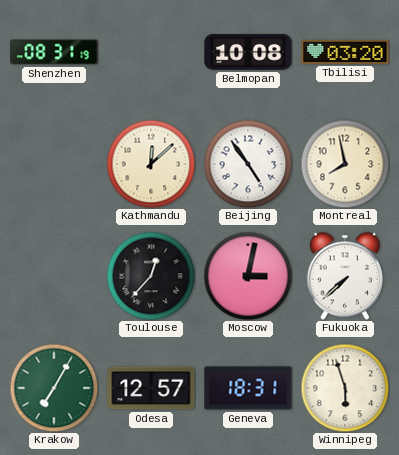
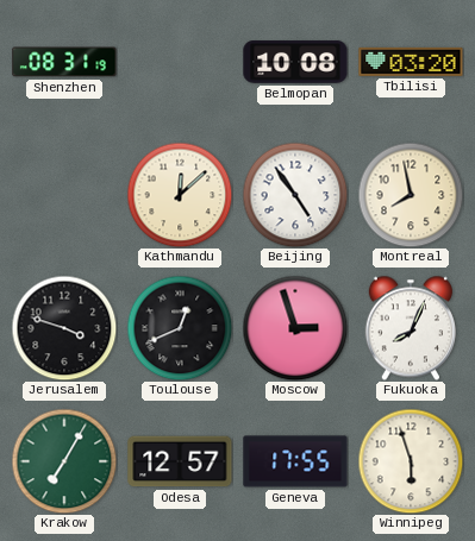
Jerusalem: none -> 3:48 (64, 328)
Toulouse: 12:37 -> 12:41 (180, 328)
Moscow: 3:02 -> 2:57 (295, 328)
Fukuoka: 7:38 -> 8:04 (411, 328)
Geneva: 18:31 -> 17:55 (295, 461)
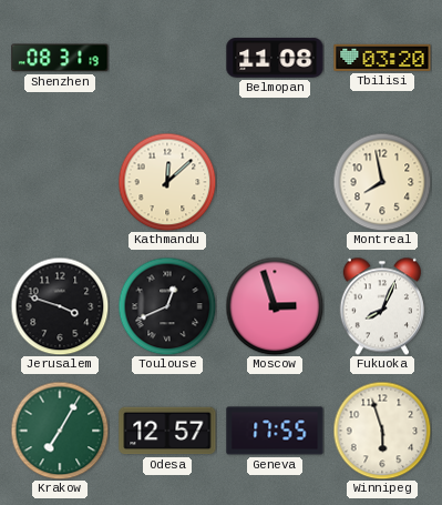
Belmopan: 10:08 -> 11:08 (275, 58)
Beijing: 4:54 -> none (295, 195)
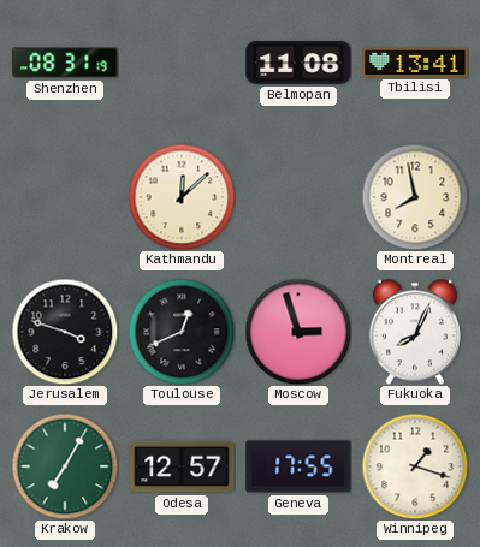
Tbilisi: 03:20 -> 13:41 (415, 63)
Winnipeg: 5:57 -> 1:18 (415, 466)
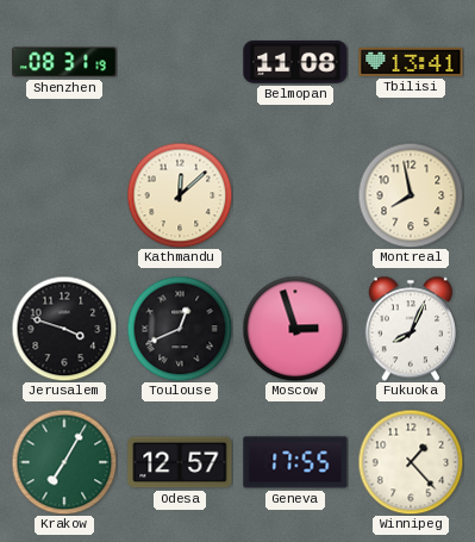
Winnipeg: 1:18 -> 1:23 (411, 462)
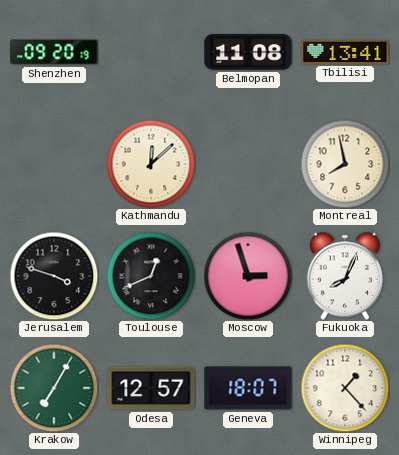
Shenzhen: 08:31 -> 09:20 (54, 52)
Geneva: 17:55 -> 18:07 (248, 388)
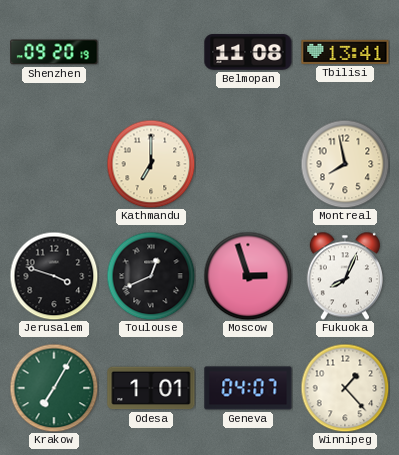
Kathmandu: 12:08 -> 7:00 (151, 164)
Odesa: 12:57 -> 1:01 (151, 388)
Geneva: 18:07 -> 04:07 (248, 388)
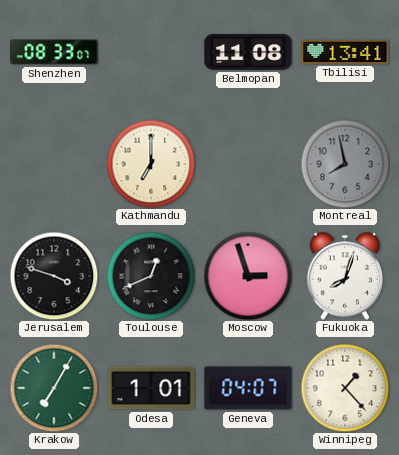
Shenzhen: 09:20 -> 08:33 (54, 52)
Montreal dial: cream -> grey (345, 164)
Fukuoka: 8:04 -> 8:03 (345, 276)
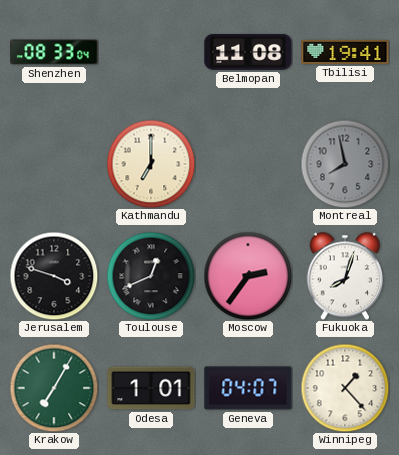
Shenzhen: 08:33:07 -> 08:33:04 (54, 52)
Tbilisi: 13:41 -> 19:41 (345, 52)
Moscow: 2:57 -> 2:36 (248, 276)
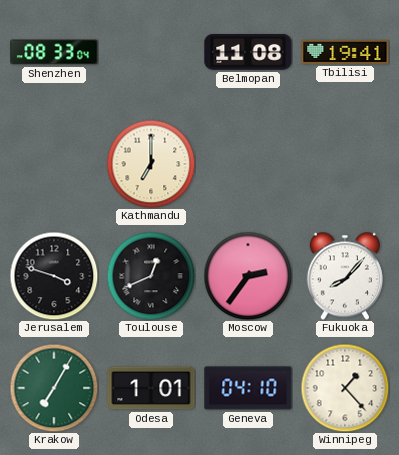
Montreal: 7:58 -> none (345, 164)
Fukuoka: 8:03 -> 8:07 (345, 276)
Geneva: 04:07 -> 04:10 (248, 388)
